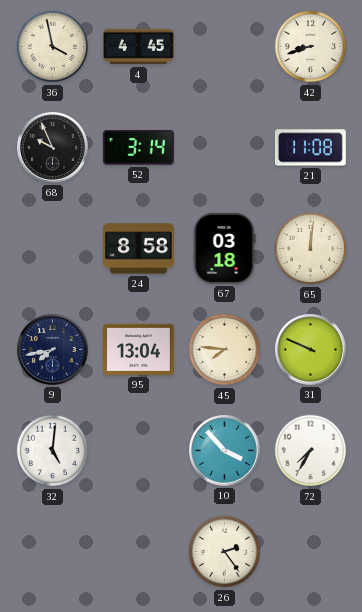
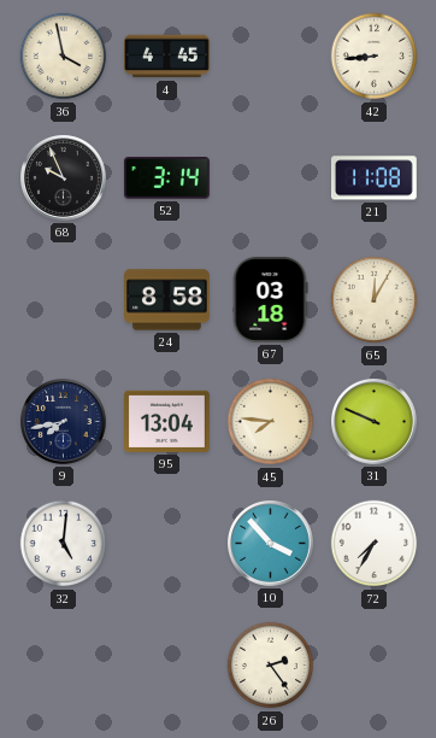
42: 8:42 -> 8:44 (375, 57)
65: 12:01 -> 12:05 (375, 300)
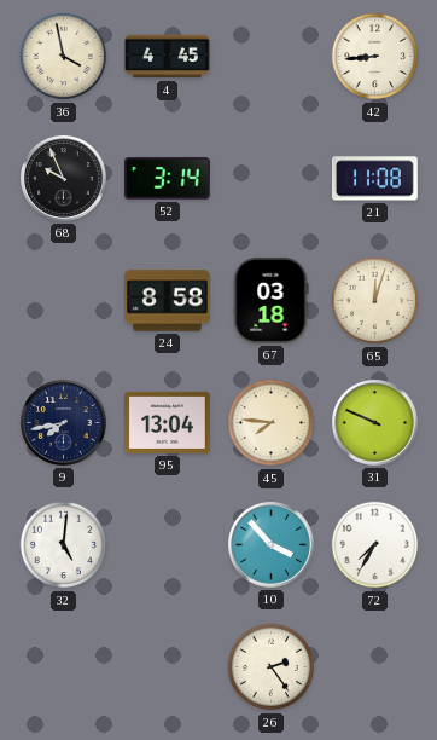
65: 12:05 -> 12:03 (375, 301)
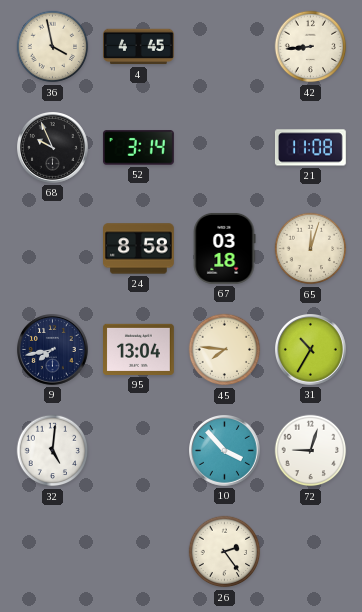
31: 9:49 -> 10:35 (311, 350)
72: 7:35 -> 9:03 (311, 451)
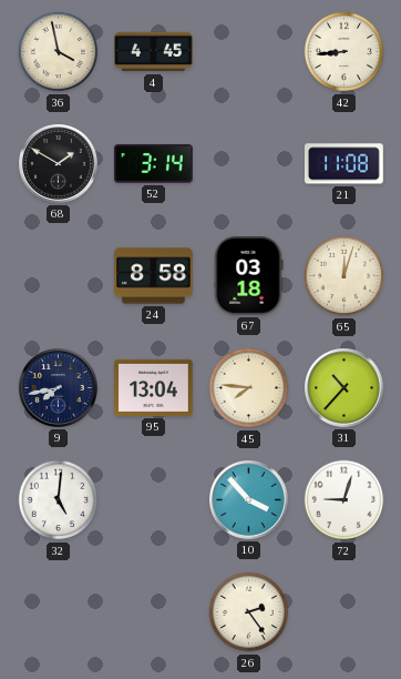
68: 9:56 -> 1:50 (59, 164)
31: 10:35 -> 10:37 (345, 388)
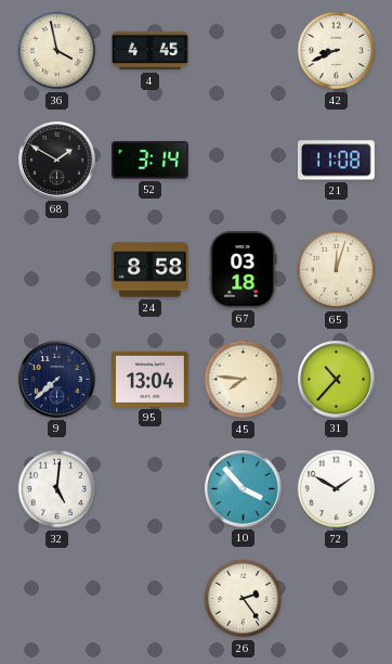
42: 8:44 -> 8:41 (337, 51)
9: 7:43 -> 7:38 (57, 380)
72: 9:03 -> 1:50 (337, 489)
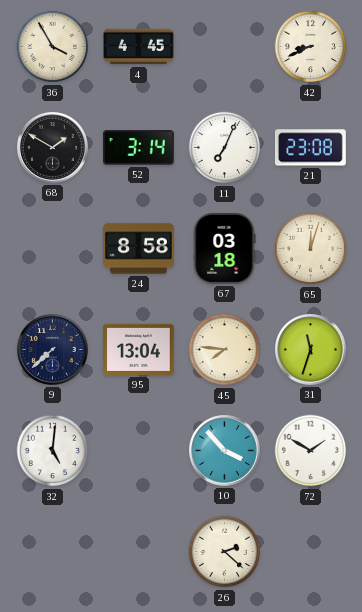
36: 3:58 -> 3:55 (53, 47)
11: none -> 7:04 (225, 148)
21: 11:08 -> 23:08 (310, 148)
31: 10:37 -> 11:33 (311, 350)
26: 2:24 -> 2:22 (225, 552)
